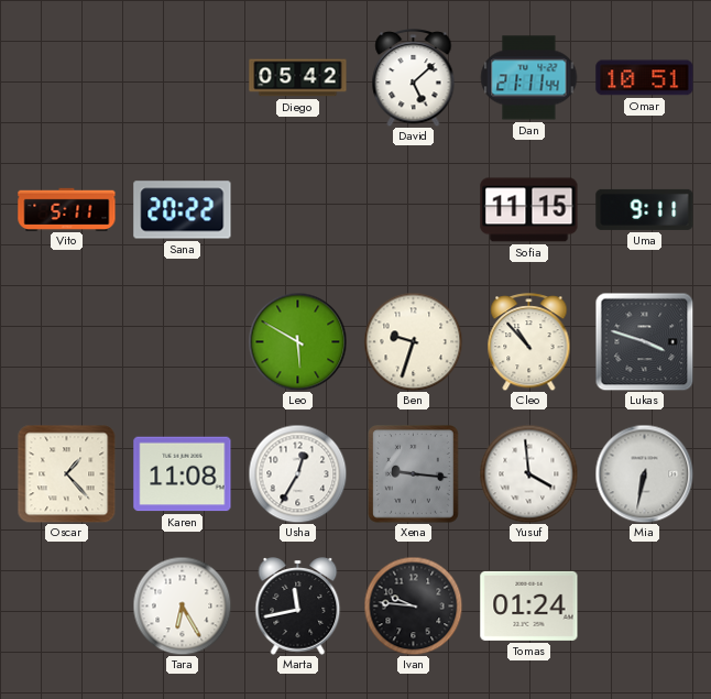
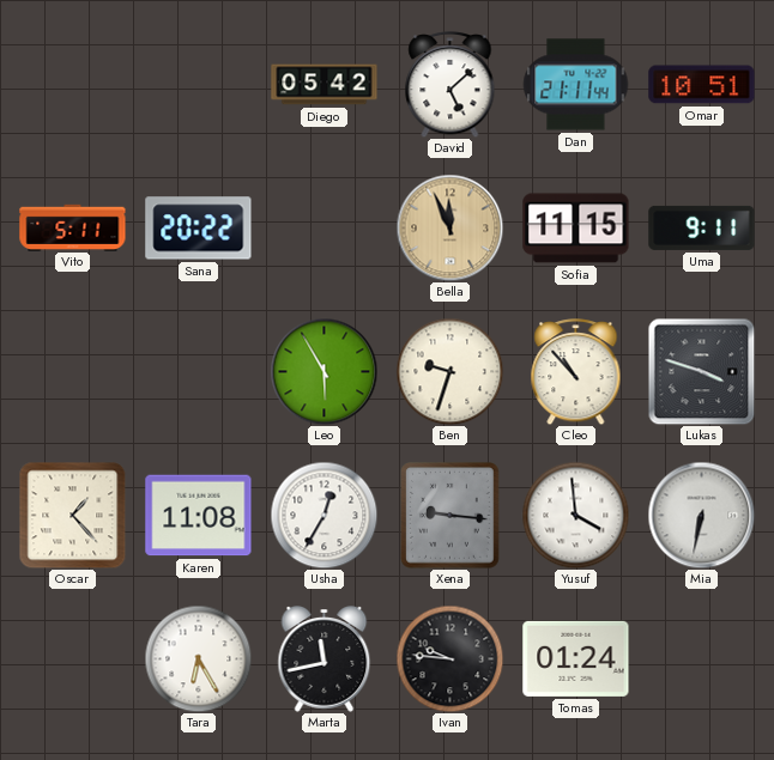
Bella: none -> 11:56 (449, 227)
Leo: 5:50 -> 5:55 (323, 371)
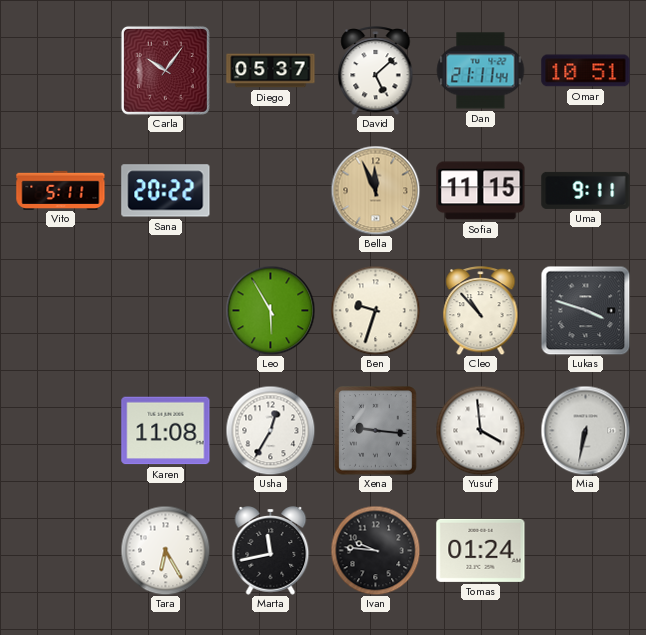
Carla: none -> 10:06 (165, 70)
Diego: 05:42 -> 05:37 (271, 71)
Oscar: 1:23 -> none (72, 515)
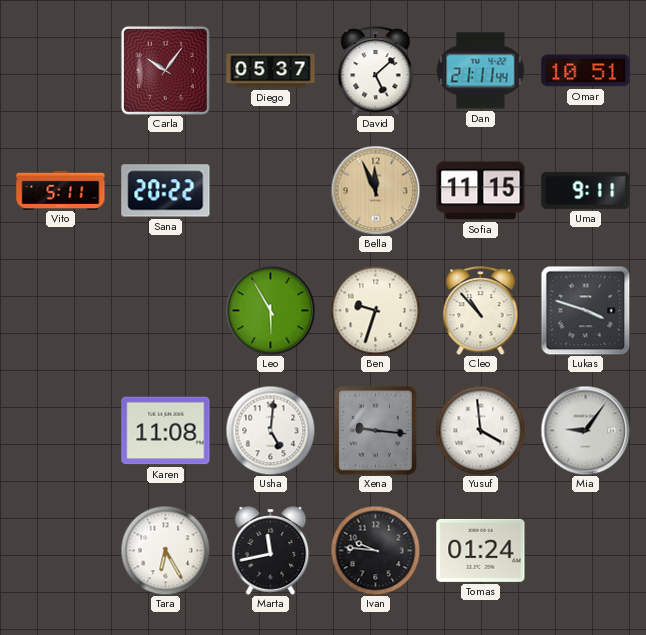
Usha: 12:35 -> 5:01 (270, 430)
Mia: 6:32 -> 9:06 (585, 430)
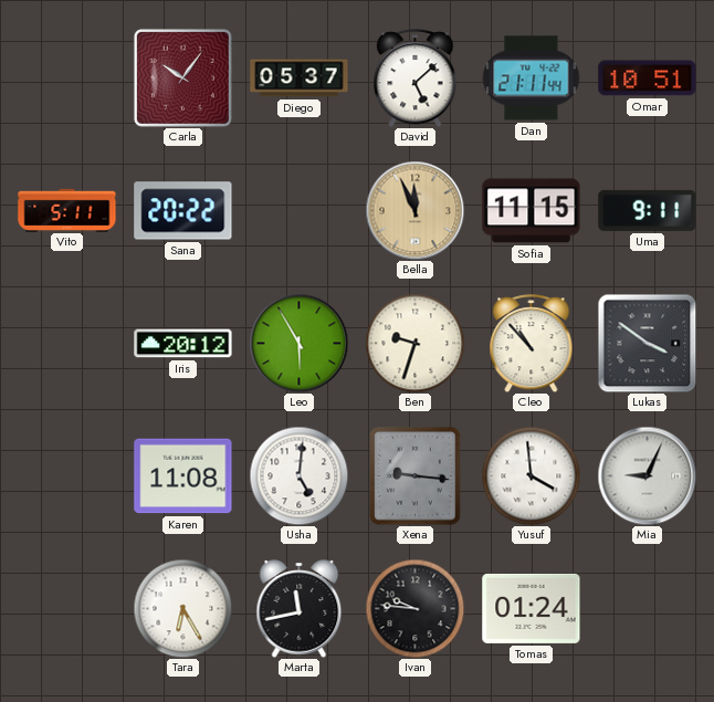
Iris: none -> 20:12 (183, 344)
Lukas: 3:48 -> 3:51 (647, 343)
Mia: 9:06 -> 9:04 (647, 475)
